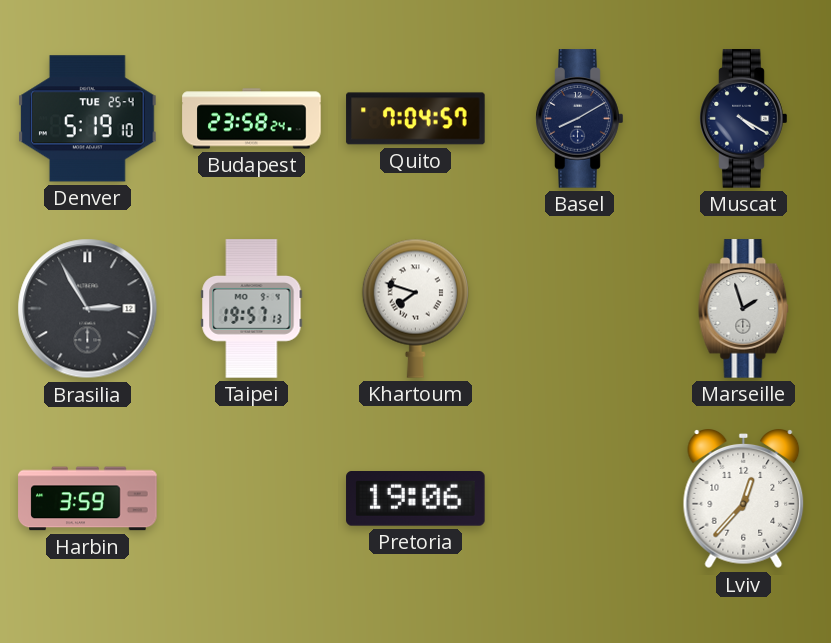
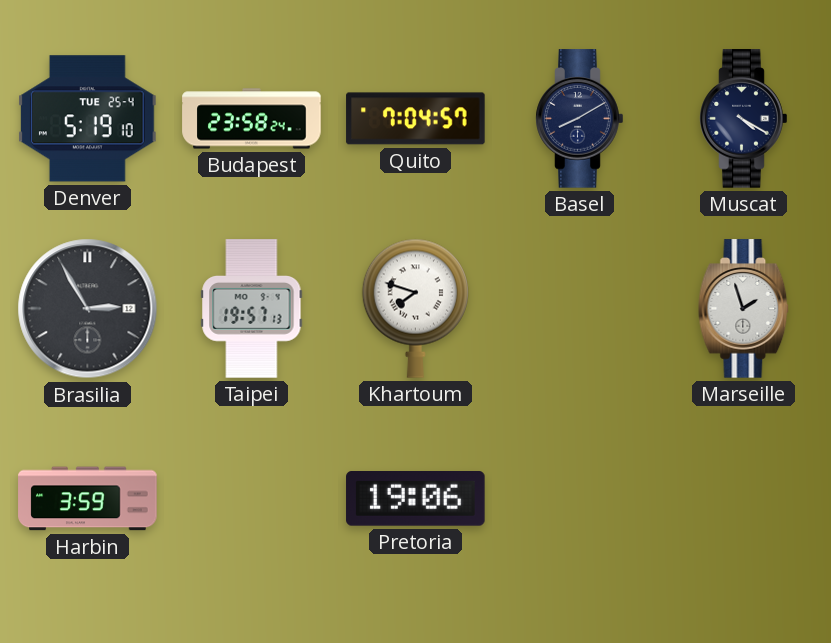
Lviv: 12:37 -> none (744, 500)
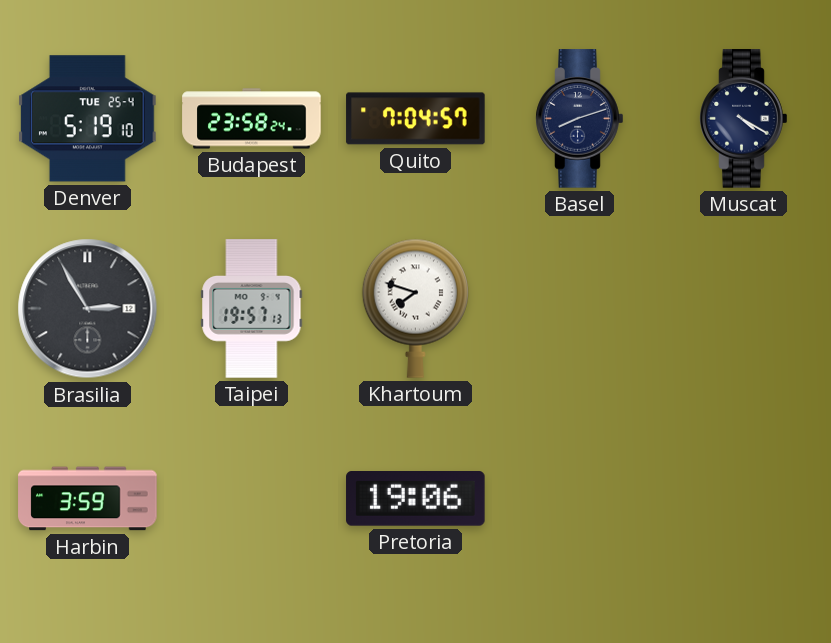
Basel: 8:10 -> 8:12 (580, 119)
Marseille: 1:57 -> none (744, 309)
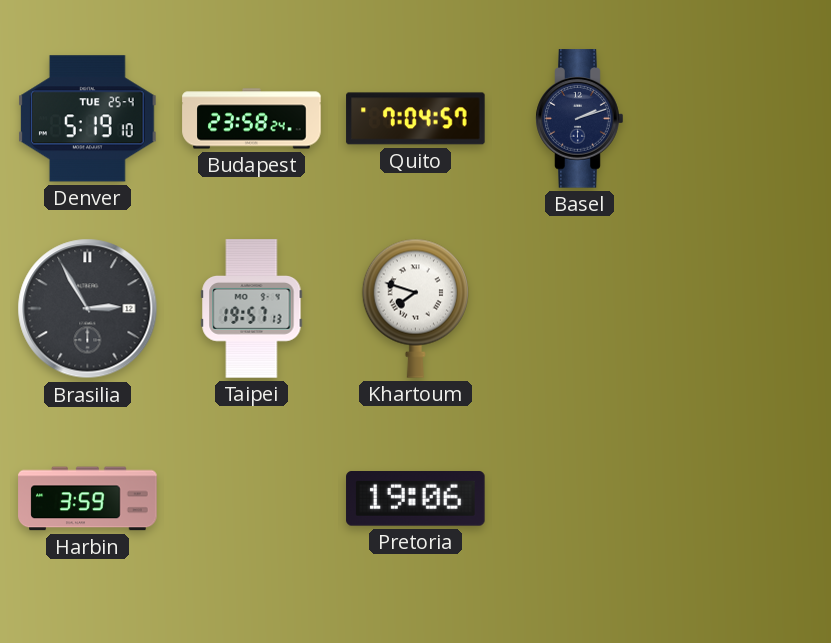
Basel: 8:12 -> 2:12 (580, 119)
Muscat: 4:20 -> none (744, 119)
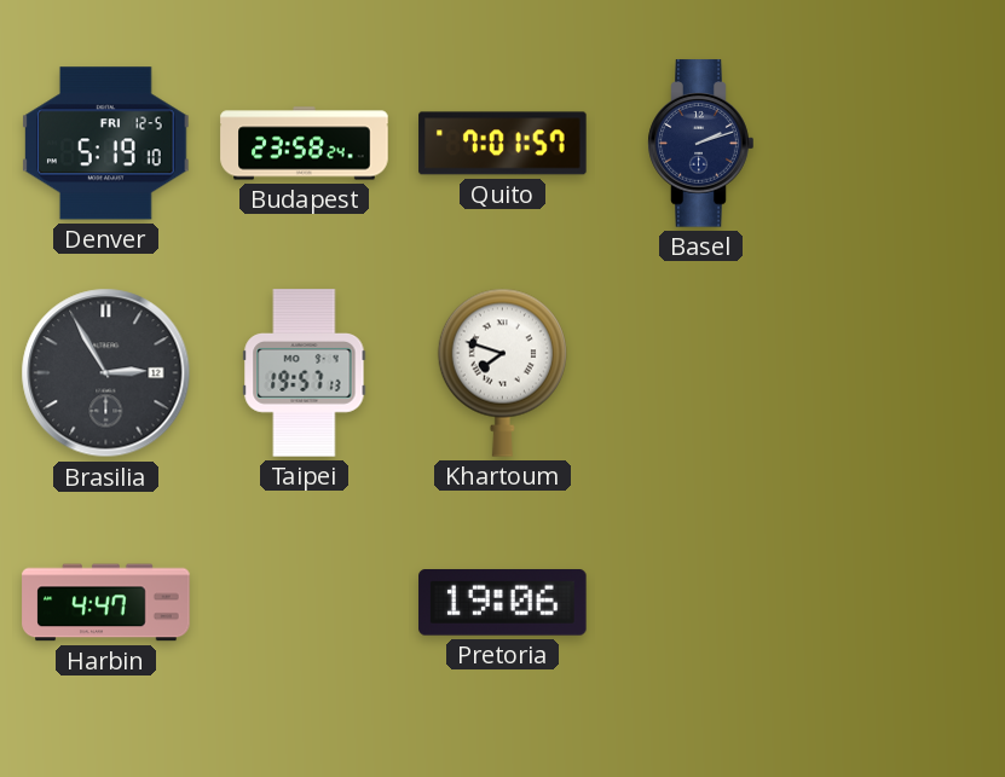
Denver date: TUE 25-4 -> FRI 12-5 (106, 144)
Quito: 7:04 -> 7:01 (503, 144)
Harbin: 3:59 -> 4:47 (106, 603)
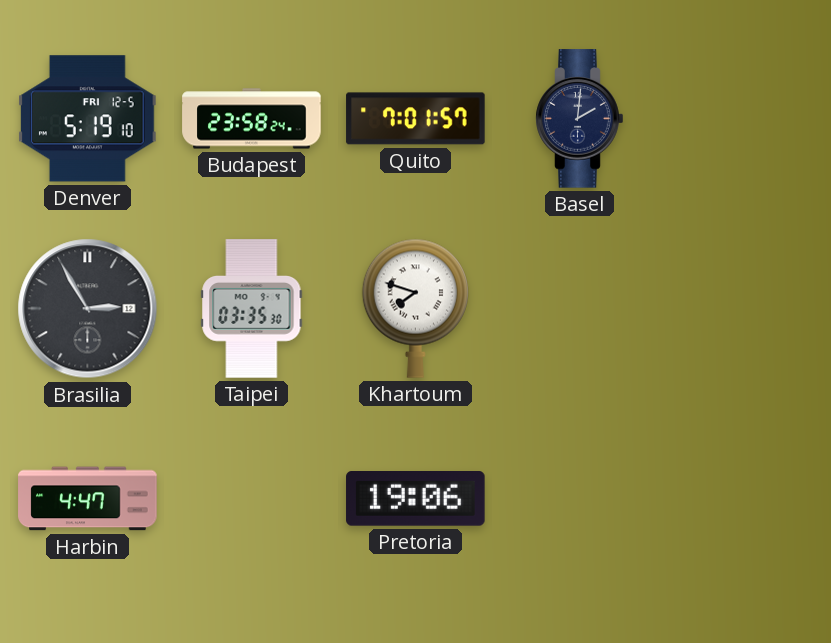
Basel: 2:12 -> 2:01 (580, 119)
Taipei: 19:57 -> 03:35 (252, 309)
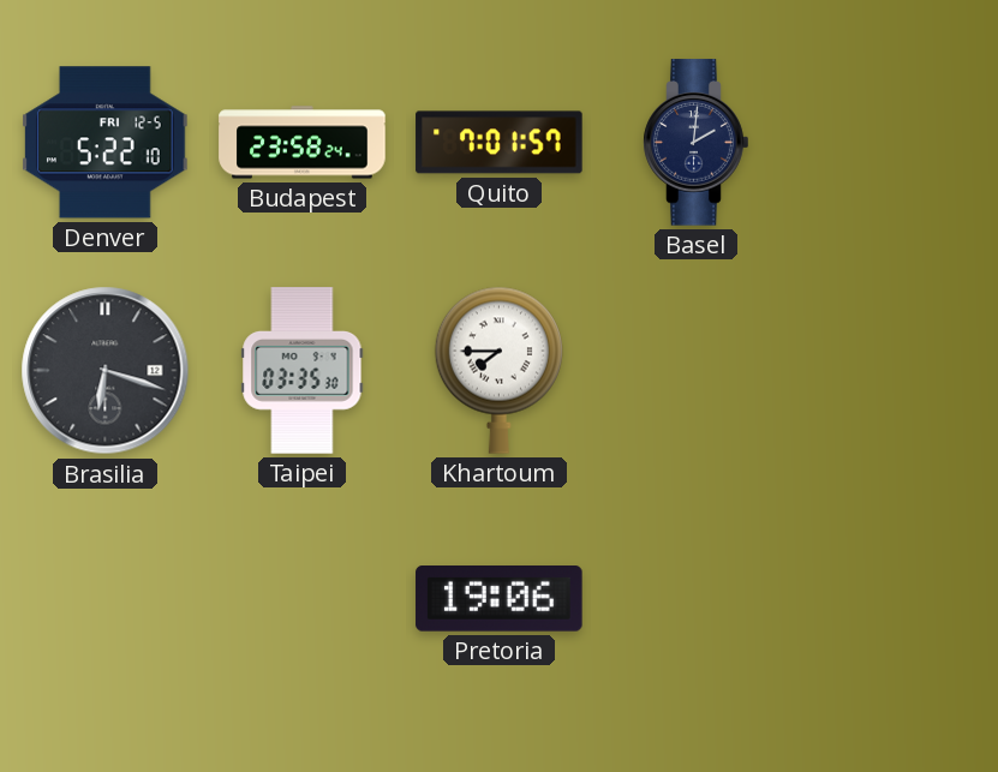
Denver: 5:19 -> 5:22 (106, 143)
Brasilia: 2:55 -> 6:18 (106, 371)
Khartoum: 7:48 -> 7:45 (498, 370)
Harbin: 4:47 -> none (88, 499)
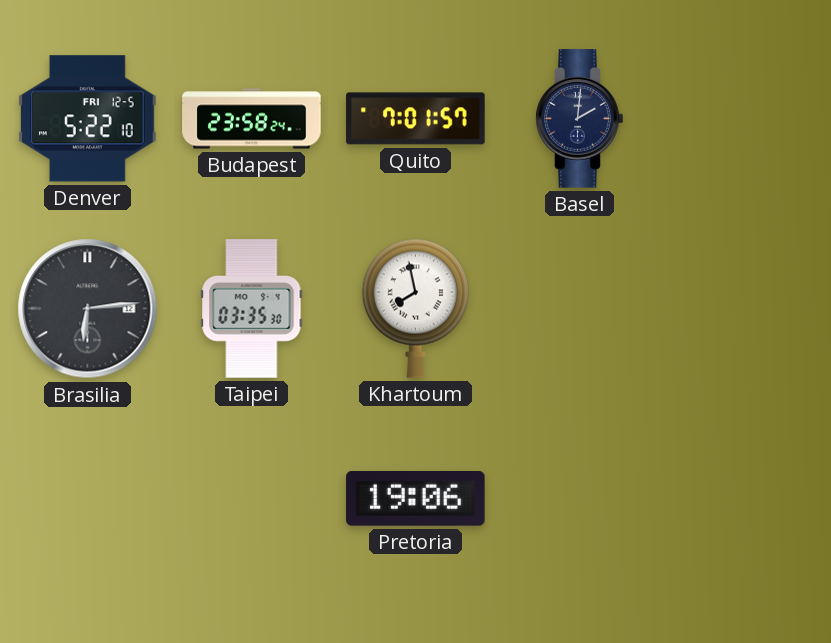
Brasilia: 6:18 -> 6:14 (88, 309)
Khartoum: 7:45 -> 7:58 (415, 308)
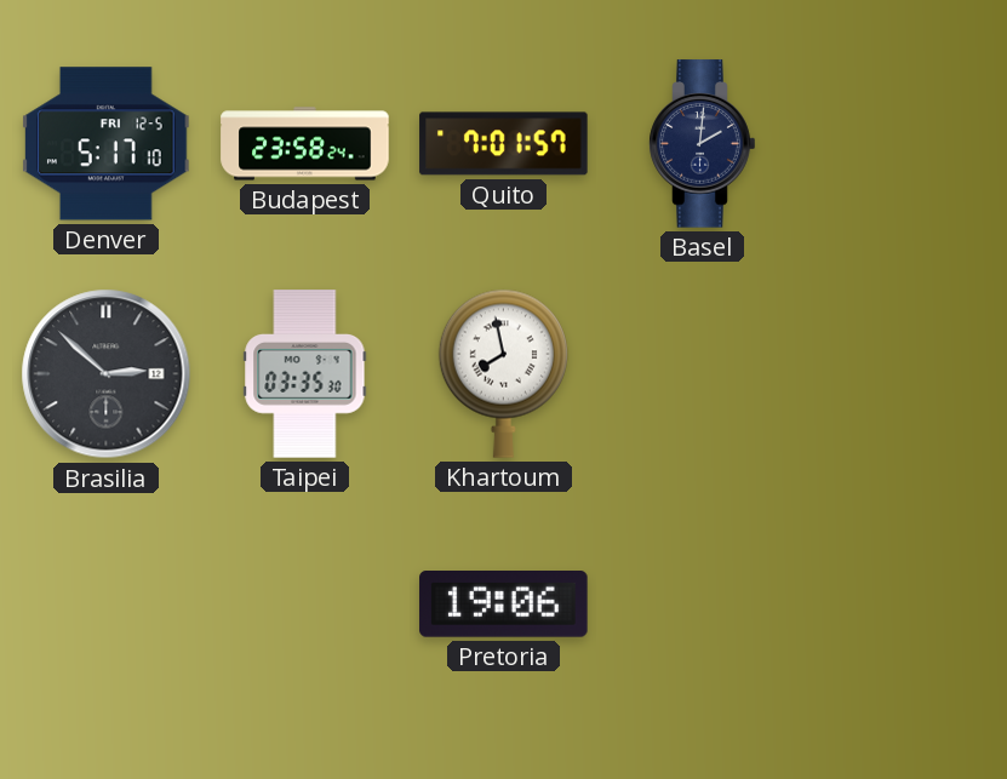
Denver: 5:22 -> 5:17 (107, 144)
Brasilia: 6:14 -> 2:52 (107, 374)
